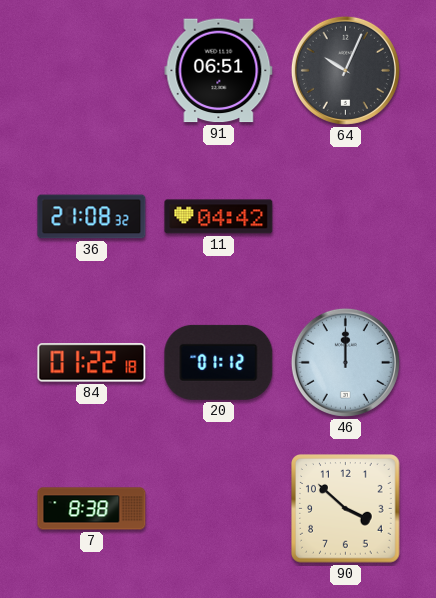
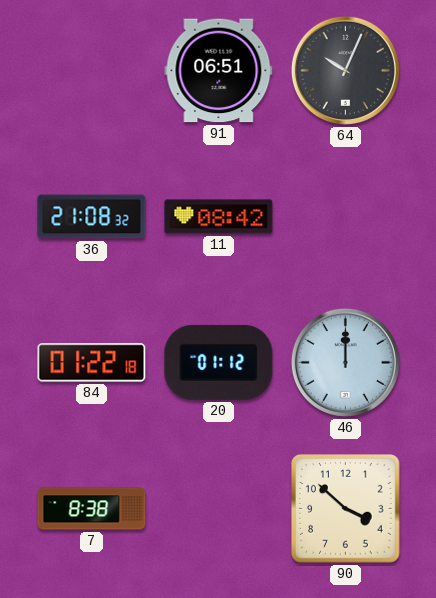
11: 04:42 -> 08:42 (219, 217)
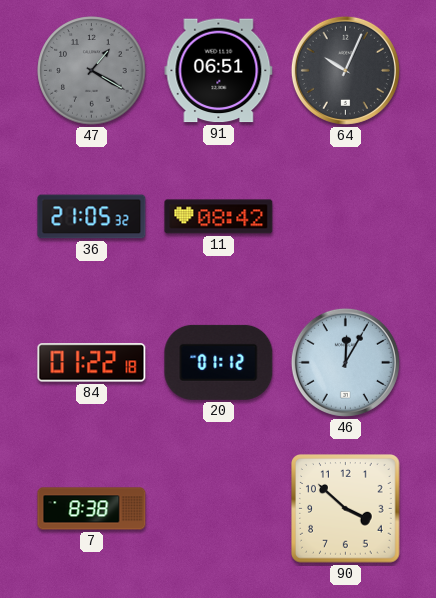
47: none -> 1:20 (92, 71)
36: 21:08 -> 21:05 (92, 217)
46: 12:00 -> 12:05 (345, 362)
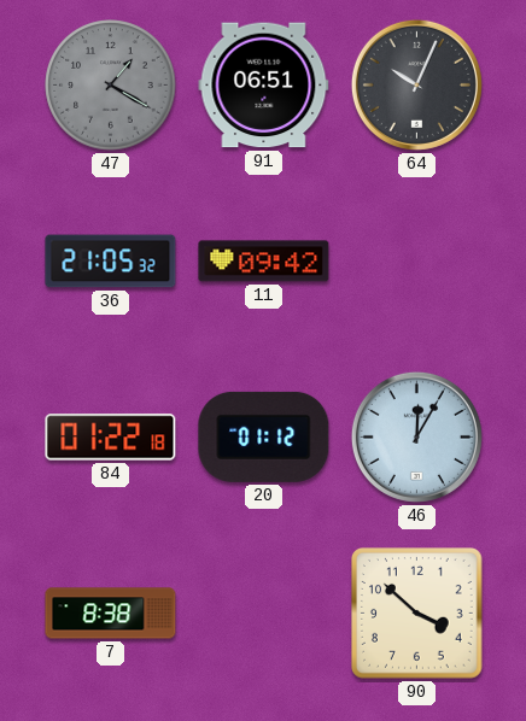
11: 08:42 -> 09:42 (264, 262)
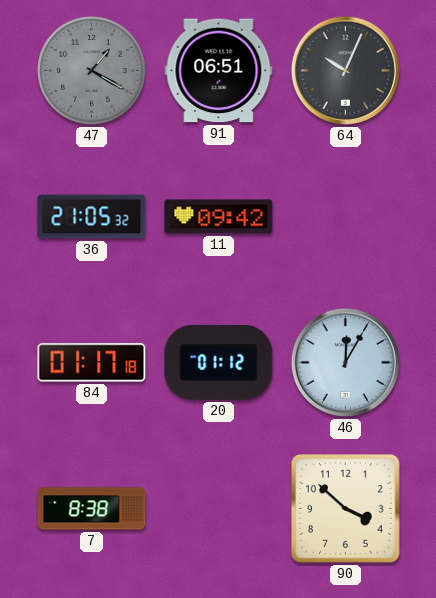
84: 01:22 -> 01:17 (92, 363)
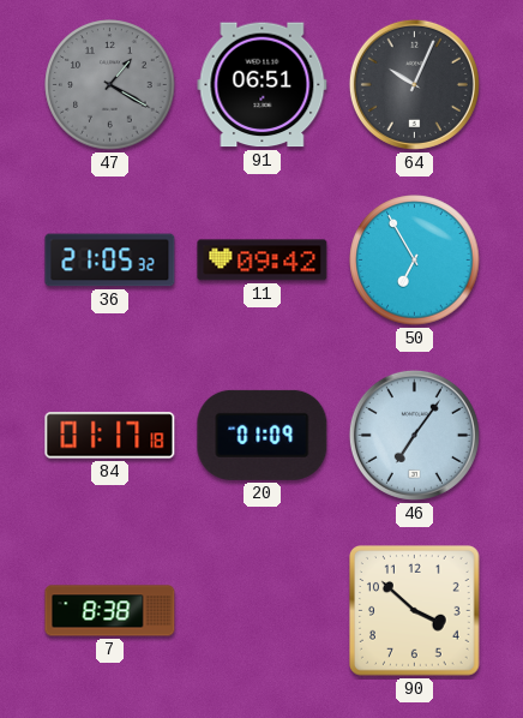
50: none -> 6:55 (415, 261)
20: 01:12 -> 01:09 (263, 435)
46: 12:05 -> 7:06 (414, 435)
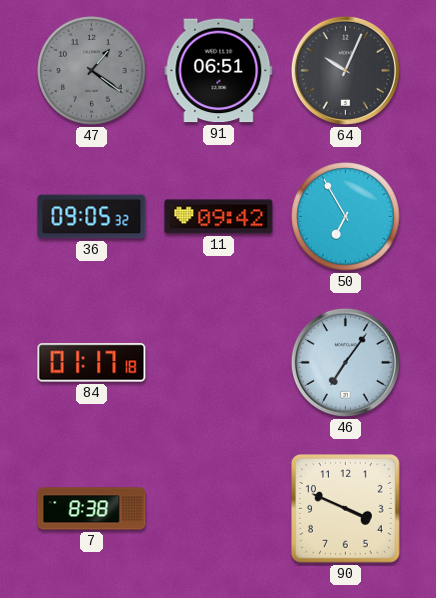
47: 1:20 -> 1:21 (92, 71)
36: 21:05 -> 09:05 (92, 217)
20: 01:09 -> none (263, 435)
90: 3:52 -> 3:49 (346, 509)
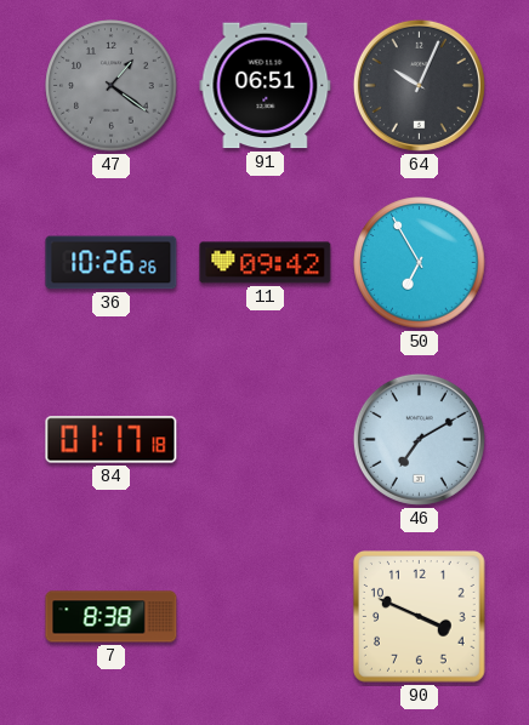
36: 09:05 -> 10:26 (112, 263)
46: 7:06 -> 7:10 (419, 439)
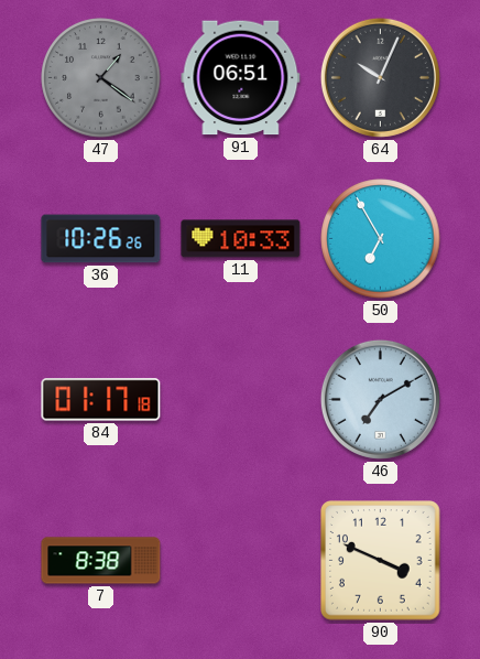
11: 09:42 -> 10:33 (241, 239)
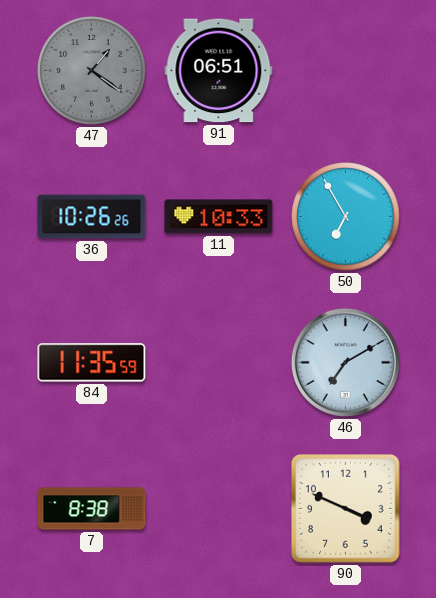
64: 10:04 -> none (380, 77)
84: 01:17 -> 11:35 (92, 363)
